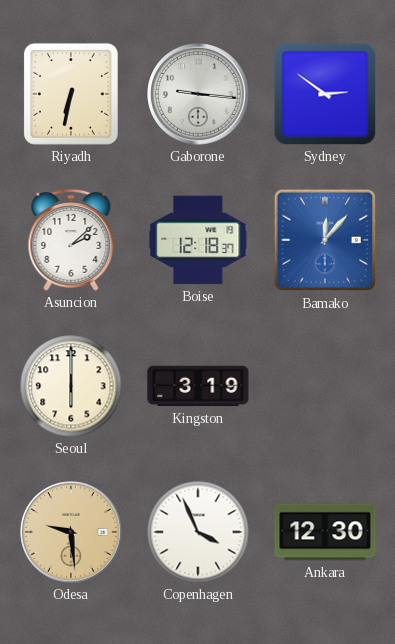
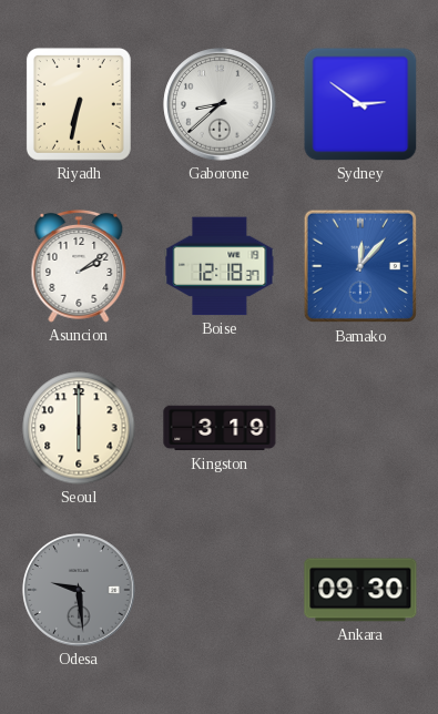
Gaborone: 9:16 -> 8:38 (220, 104)
Asuncion: 2:08 -> 2:09 (79, 266)
Odesa dial: champagne -> grey (79, 590)
Copenhagen: 3:56 -> none (198, 532)
Ankara: 12:30 -> 09:30 (360, 590)
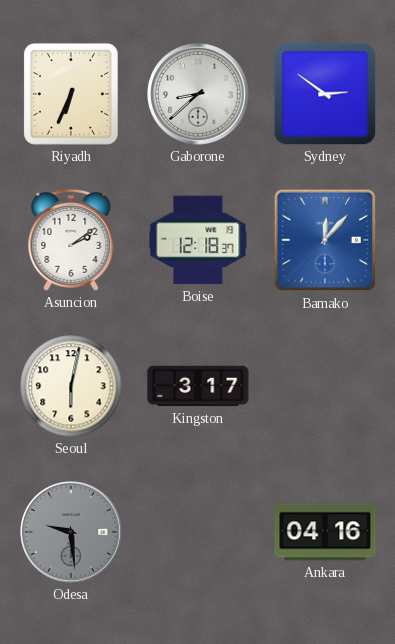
Riyadh: 6:32 -> 6:34 (71, 94)
Seoul: 6:00 -> 6:02 (71, 386)
Kingston: 3:19 -> 3:17 (198, 386)
Ankara: 09:30 -> 04:16 (325, 532)
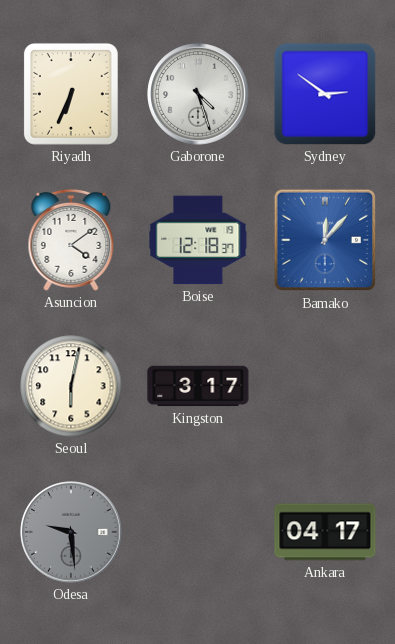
Gaborone: 8:38 -> 4:27 (198, 94)
Asuncion: 2:09 -> 4:09 (71, 240)
Ankara: 04:16 -> 04:17 (325, 532)
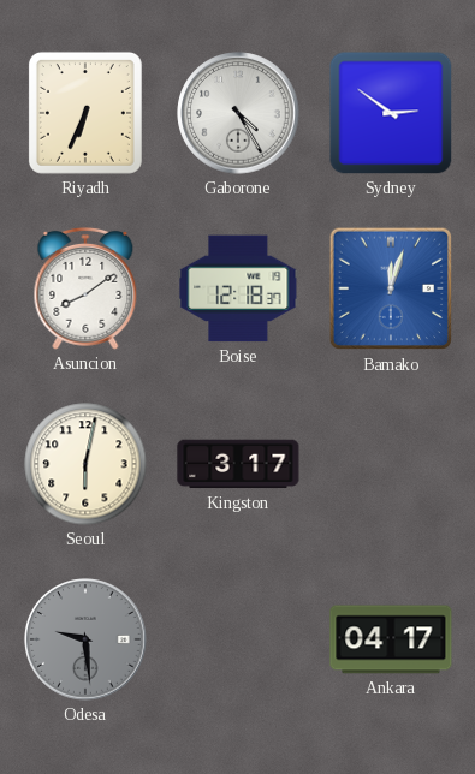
Gaborone: 4:27 -> 4:25 (238, 113)
Asuncion: 4:09 -> 8:09 (85, 288)
Bamako: 12:07 -> 12:03 (391, 288)
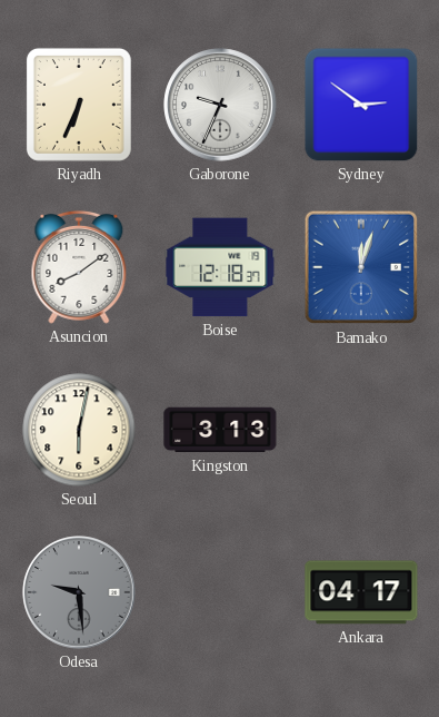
Gaborone: 4:25 -> 9:34 (220, 105)
Kingston: 3:17 -> 3:13 (220, 430)
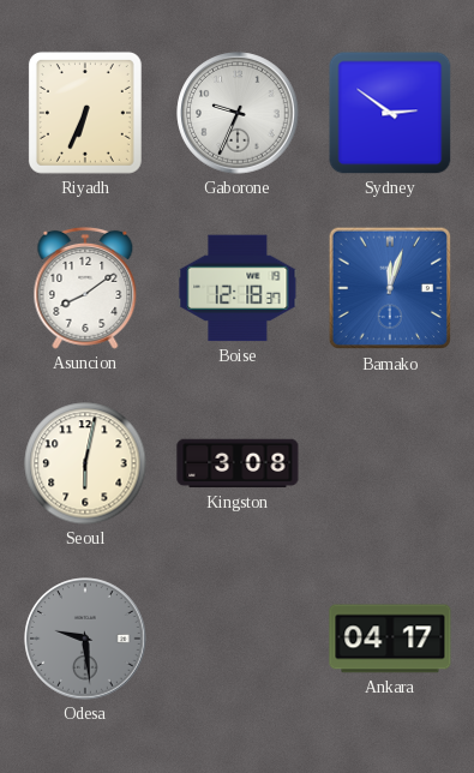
Kingston: 3:13 -> 3:08 (238, 463)
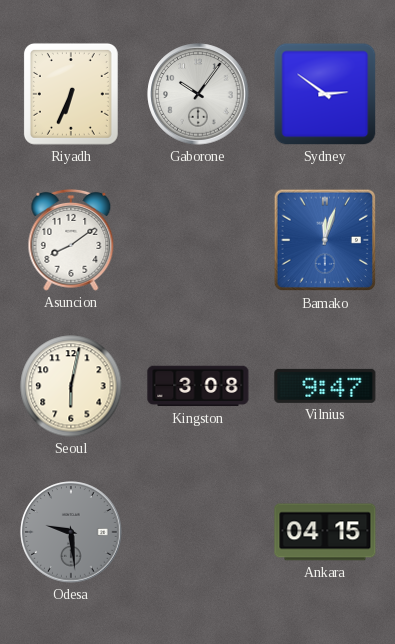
Gaborone: 9:34 -> 10:06 (198, 94)
Boise: 12:18 -> none (238, 288)
Vilnius: none -> 9:47 (325, 386)
Ankara: 04:17 -> 04:15 (325, 532)
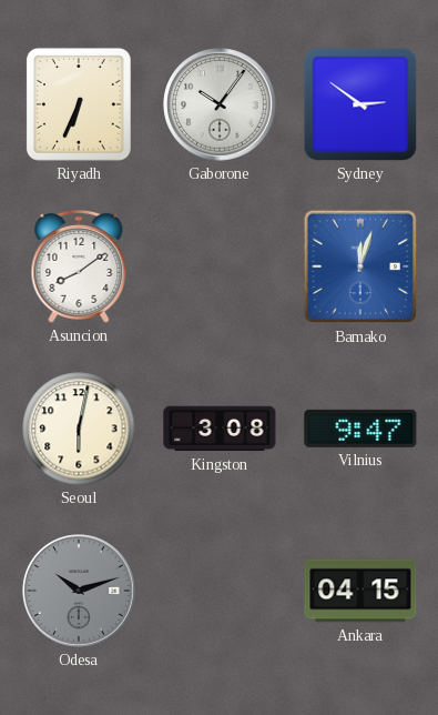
Odesa: 9:29 -> 10:12 (79, 591)
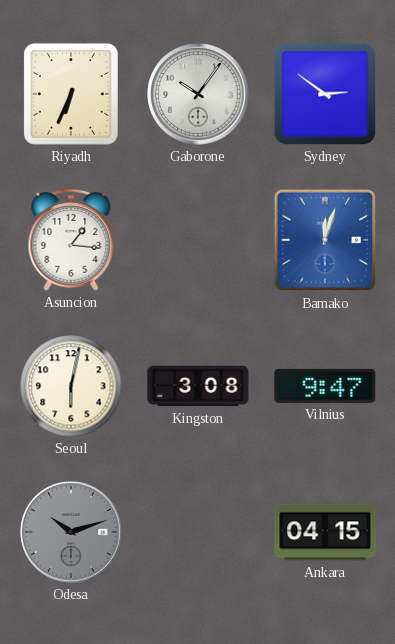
Asuncion: 8:09 -> 1:16 (71, 240)
